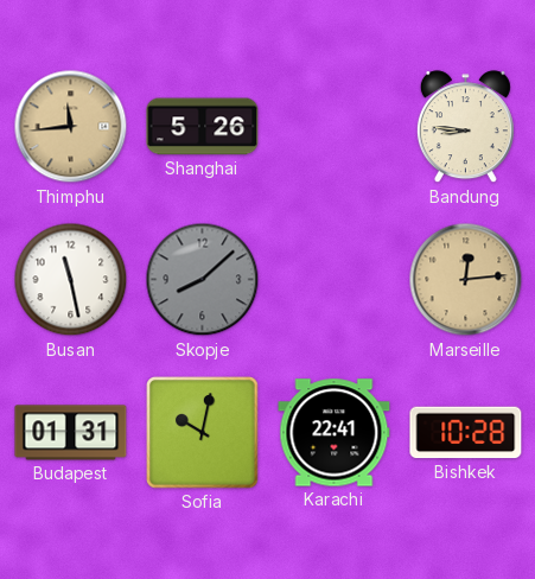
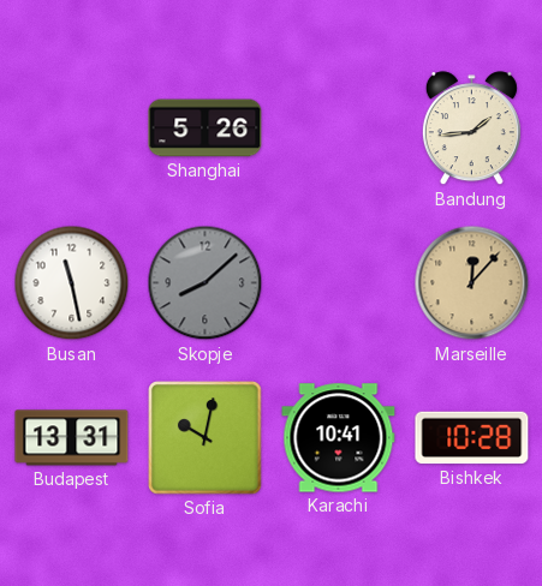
Thimphu: 11:44 -> none (71, 127)
Bandung: 8:46 -> 1:44 (471, 128)
Marseille: 12:14 -> 12:07 (472, 283)
Budapest: 01:31 -> 13:31 (72, 438)
Karachi: 22:41 -> 10:41 (339, 438)
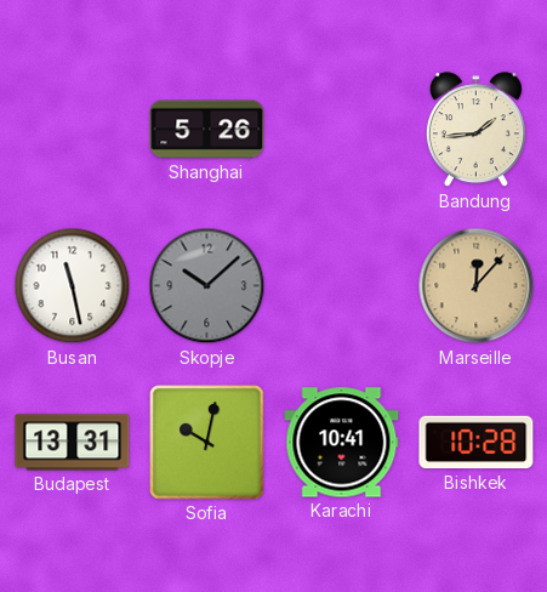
Skopje: 8:08 -> 10:08 (207, 286)
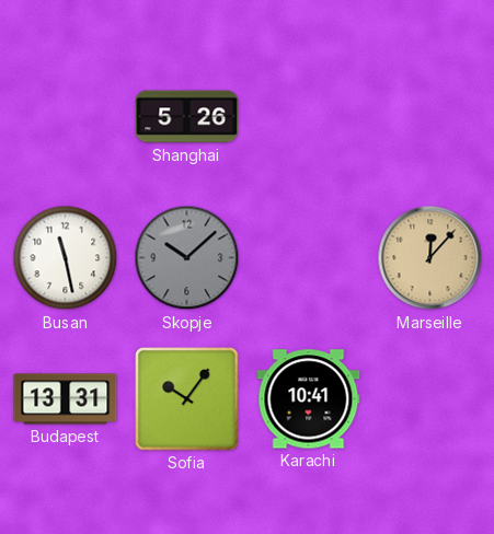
Bandung: 1:44 -> none (475, 130)
Sofia: 10:02 -> 10:06 (187, 399)
Bishkek: 10:28 -> none (477, 443)
